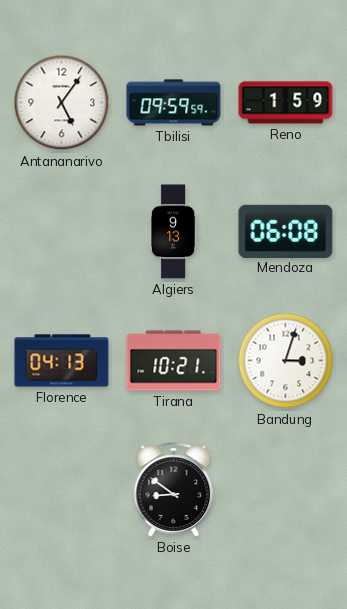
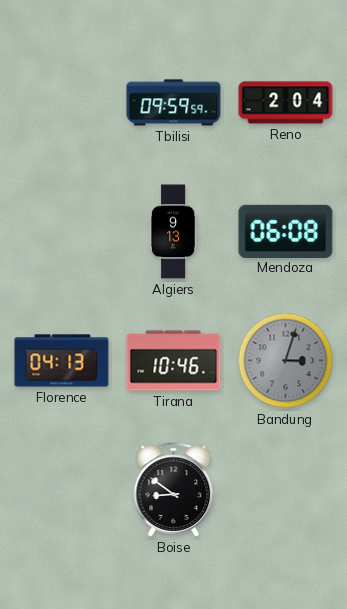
Antananarivo: 5:06 -> none (62, 103)
Reno: 1:59 -> 2:04 (286, 103)
Tirana: 10:21 -> 10:46 (174, 361)
Bandung dial: white -> grey (286, 361)
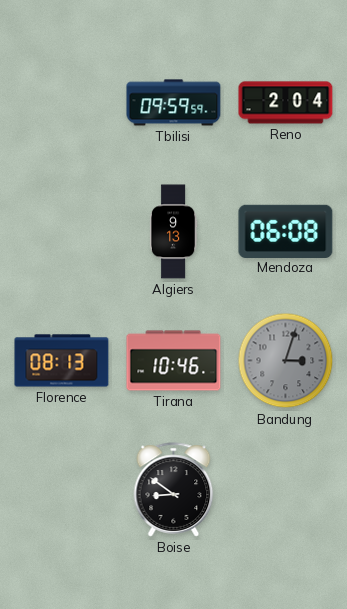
Florence: 04:13 -> 08:13 (62, 361)
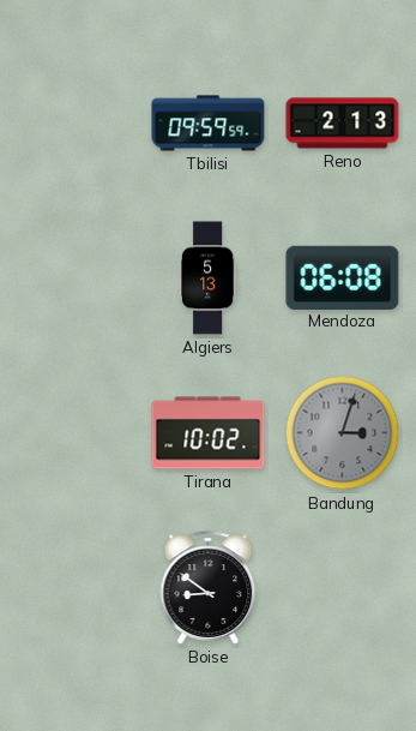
Reno: 2:04 -> 2:13 (343, 124)
Algiers: 9:13 -> 5:13 (207, 278)
Florence: 08:13 -> none (62, 361)
Tirana: 10:46 -> 10:02 (209, 433)
